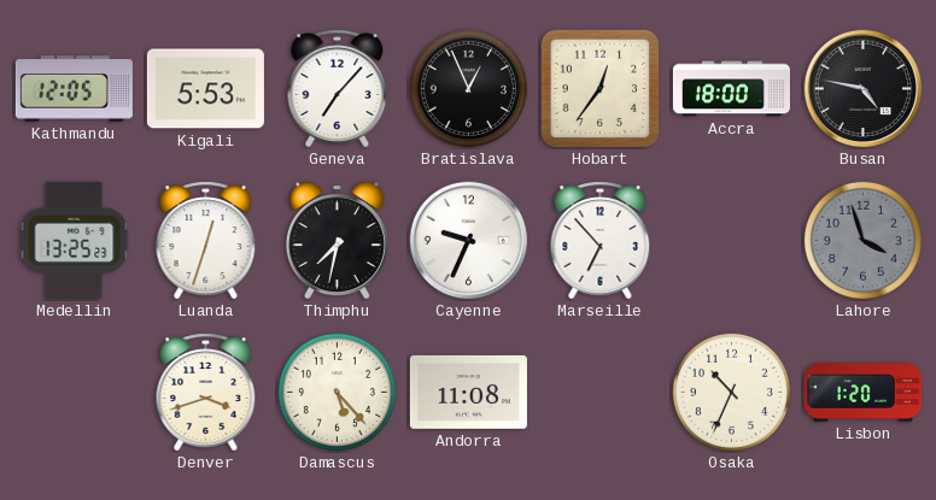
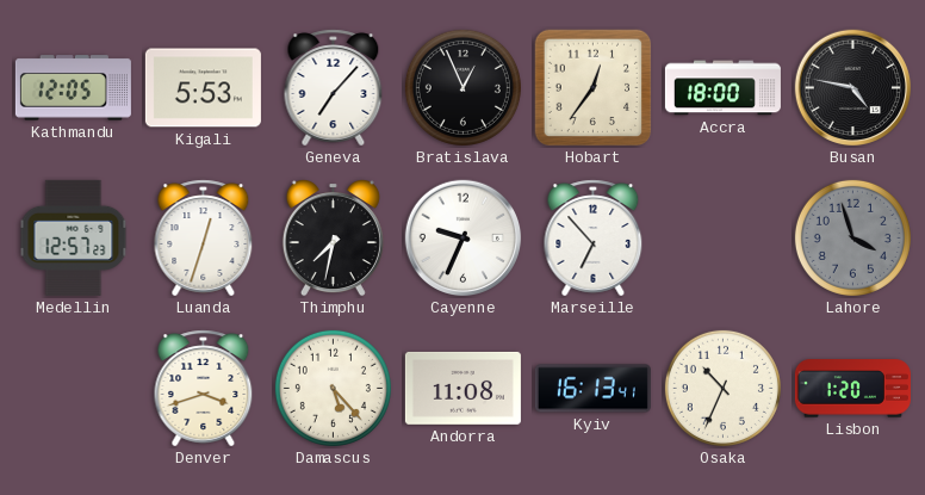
Medellin: 13:25 -> 12:57 (74, 237)
Kyiv: none -> 16:13 (592, 389)
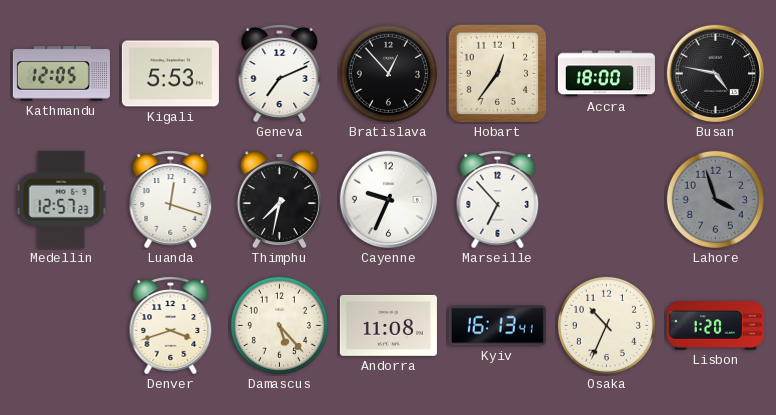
Geneva: 7:07 -> 7:11 (280, 74)
Bratislava: 12:56 -> 12:53 (388, 73)
Luanda: 12:33 -> 12:18 (171, 200)
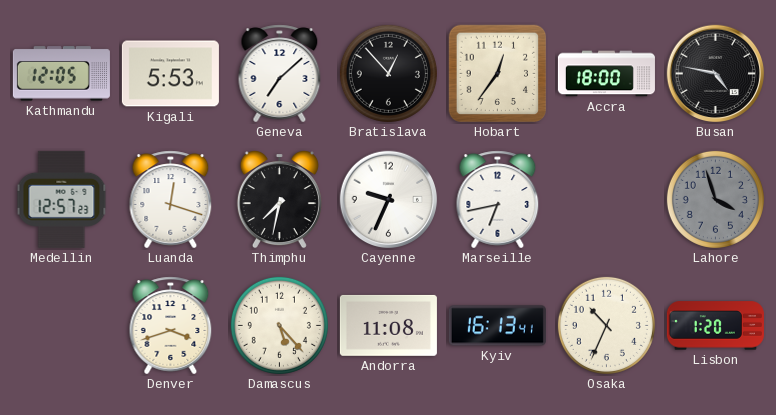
Geneva: 7:11 -> 7:08 (280, 74)
Marseille: 6:53 -> 6:43 (498, 200)
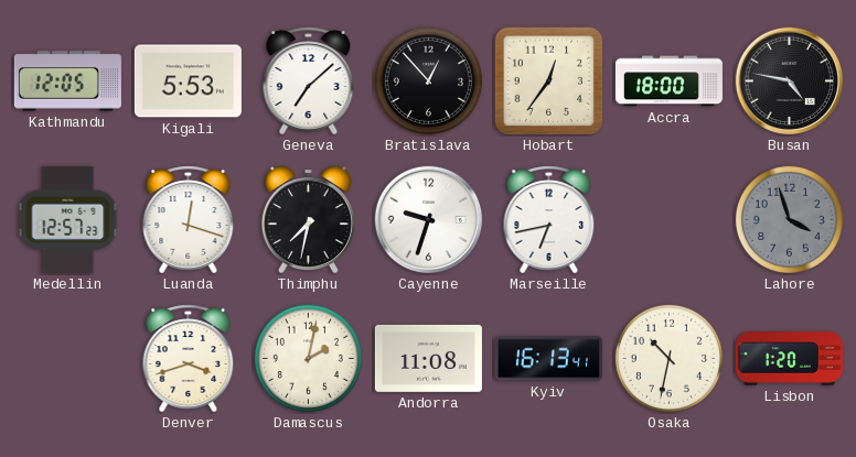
Cayenne: 9:34 -> 9:33 (429, 220)
Damascus: 5:23 -> 2:02 (308, 358)
Osaka: 10:34 -> 10:32 (668, 358)
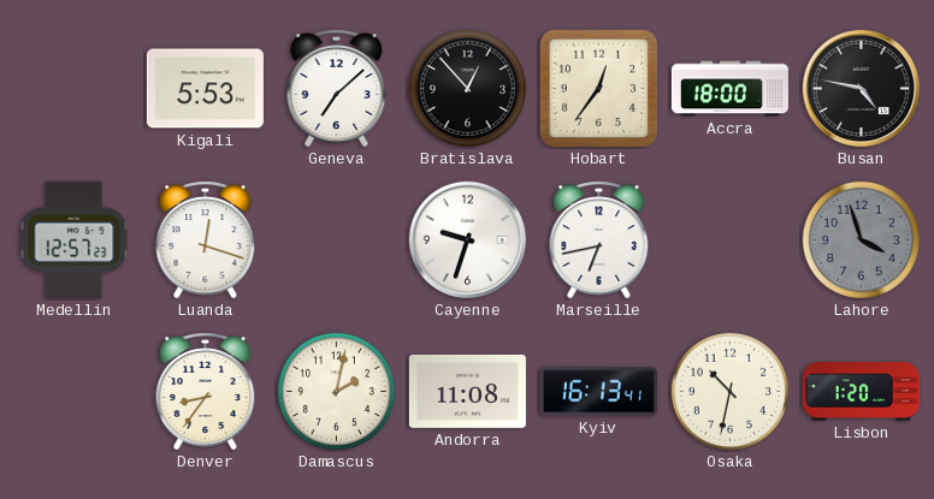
Kathmandu: 12:05 -> none (67, 81)
Thimphu: 7:32 -> none (308, 220)
Denver: 3:42 -> 8:36 (206, 392)
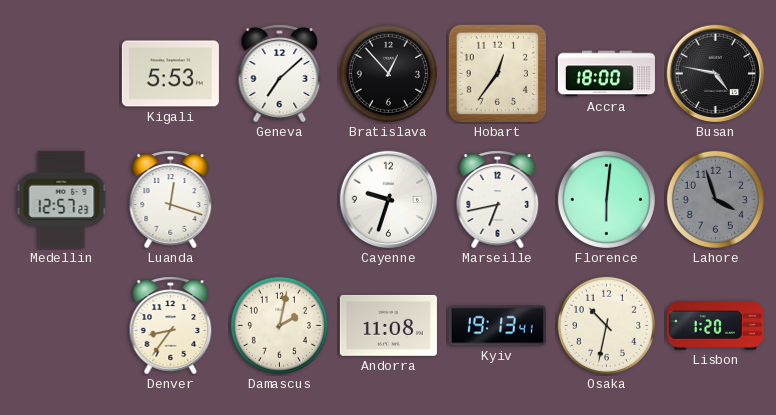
Florence: none -> 6:01 (606, 199)
Kyiv: 16:13 -> 19:13 (497, 326)
